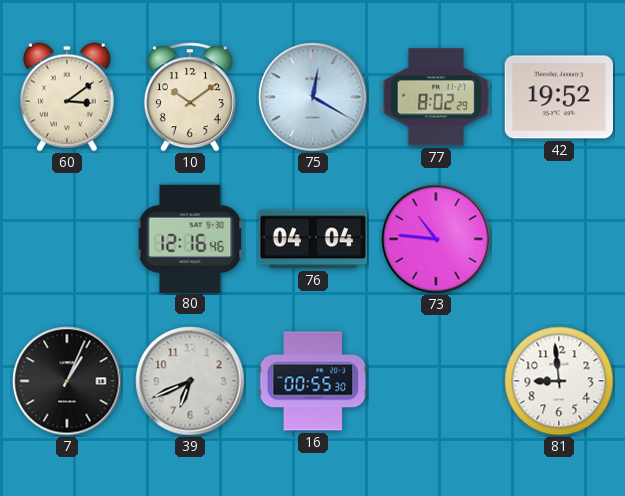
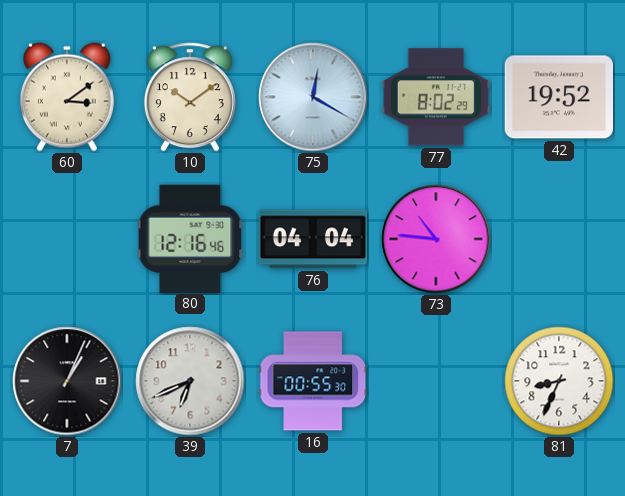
81: 8:59 -> 8:34 (559, 381)
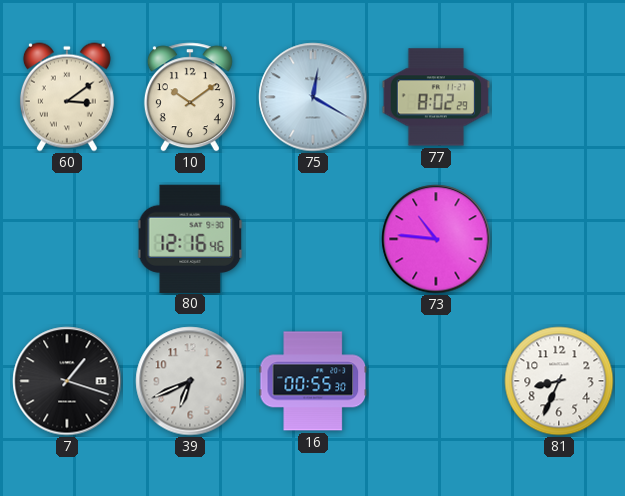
42: 19:52 -> none (558, 97)
76: 04:04 -> none (313, 239)
7: 1:04 -> 1:18 (67, 381)
